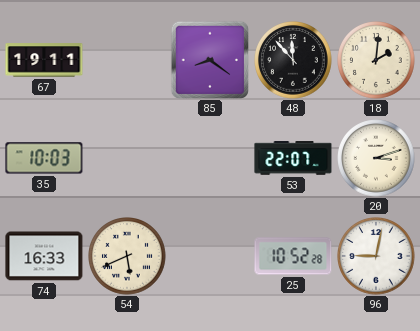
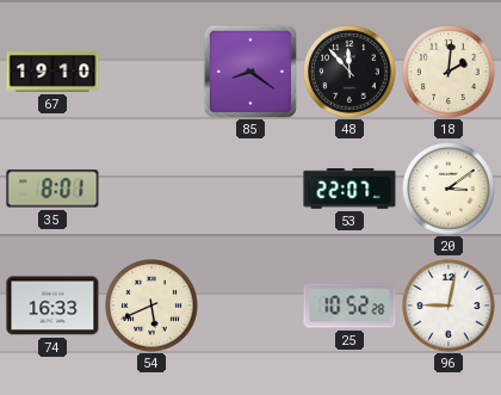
67: 19:11 -> 19:10 (52, 72)
35: 10:03 -> 8:01 (52, 189)
20: 3:12 -> 3:09 (449, 189)
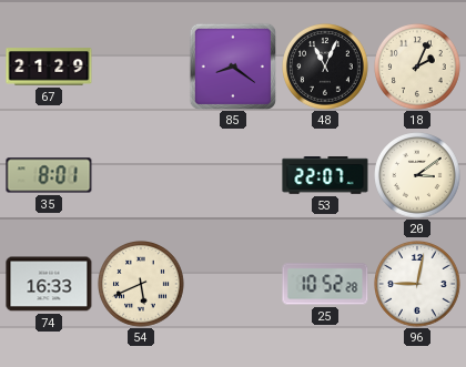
67: 19:10 -> 21:29 (49, 67)
48: 11:53 -> 11:04 (325, 67)
18: 2:01 -> 2:04 (417, 67)
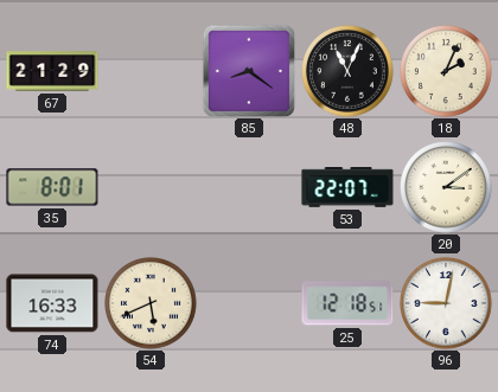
25: 10:52 -> 12:18 (347, 303)
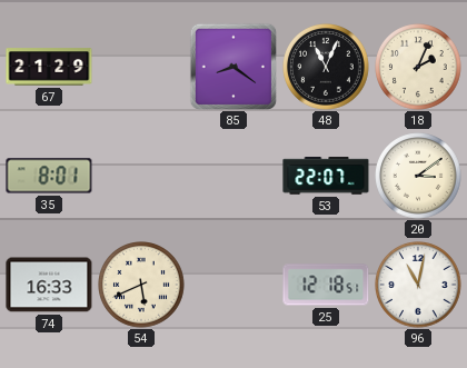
96: 9:02 -> 11:02 (418, 285)
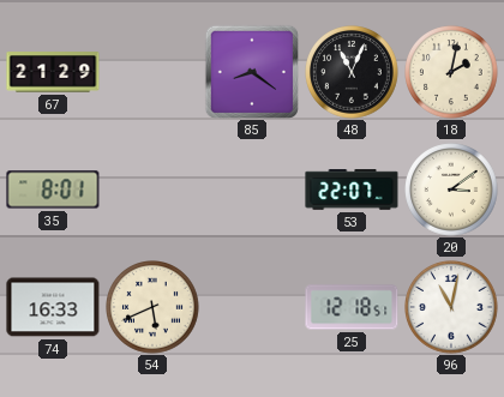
18: 2:04 -> 2:02 (451, 72)
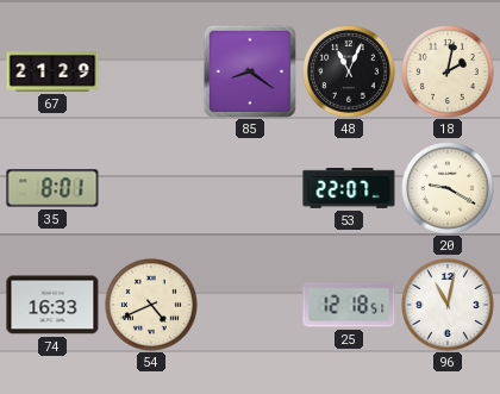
20: 3:09 -> 9:20 (448, 188)
54: 5:41 -> 4:41 (151, 305)
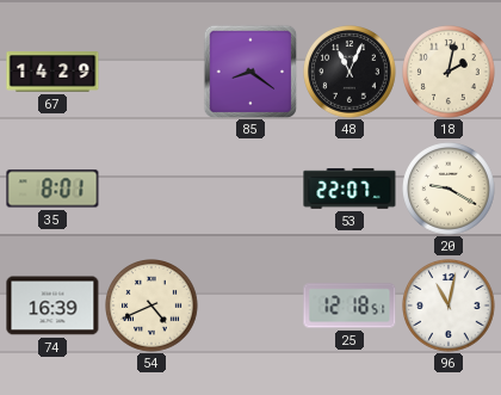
67: 21:29 -> 14:29 (52, 72)
74: 16:33 -> 16:39 (52, 305)
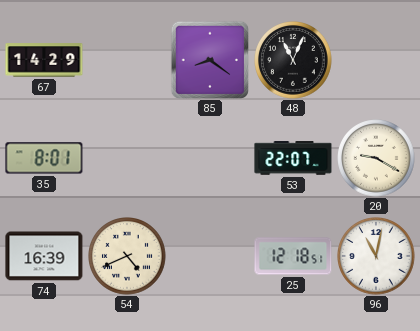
18: 2:02 -> none (449, 72)
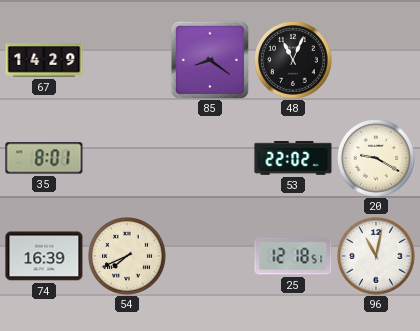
53: 22:07 -> 22:02 (293, 158)
54: 4:41 -> 7:41 (127, 256)
